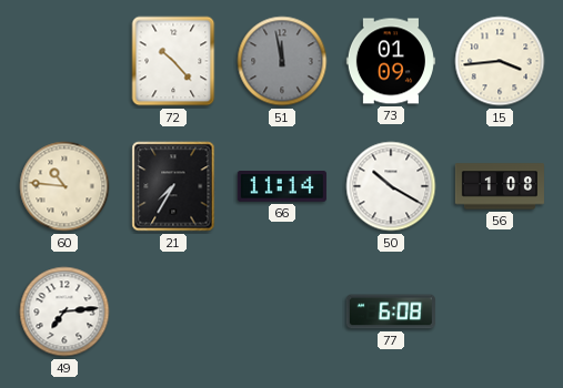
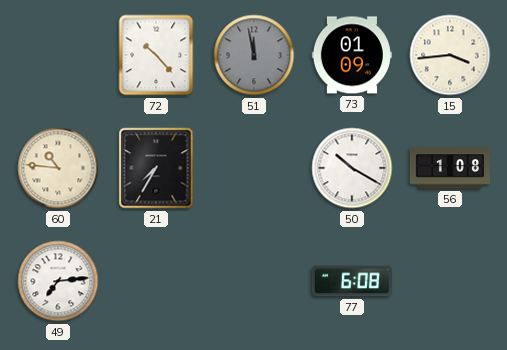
66: 11:14 -> none (282, 187)
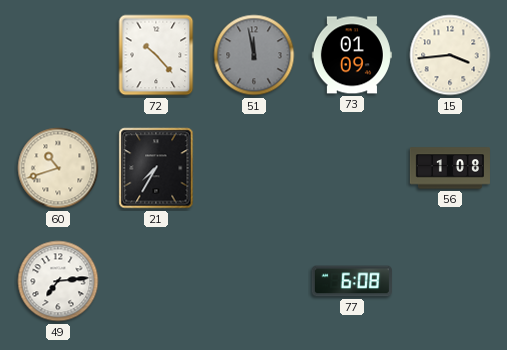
60: 10:46 -> 10:42 (58, 168)
50: 10:20 -> none (352, 168)
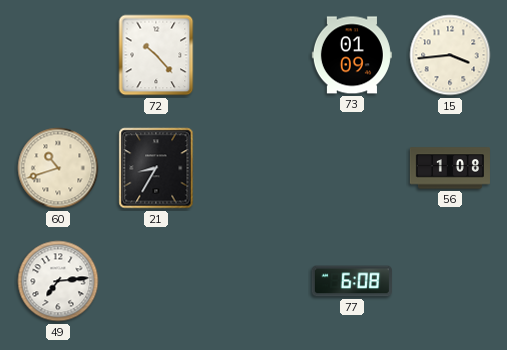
51: 11:58 -> none (254, 55)
21: 7:35 -> 8:35 (156, 168)
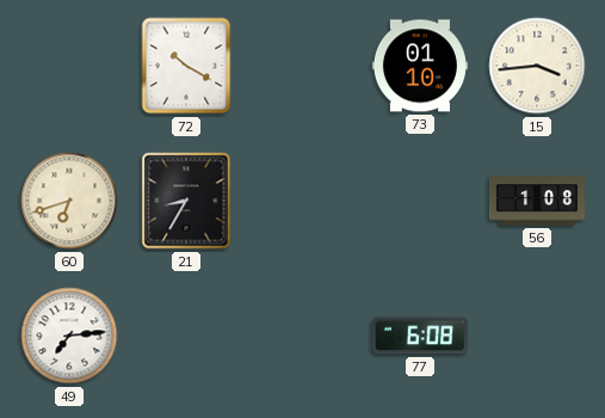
72: 10:23 -> 10:20 (186, 66)
73: 01:09 -> 01:10 (420, 66)
60: 10:42 -> 6:42 (69, 201)
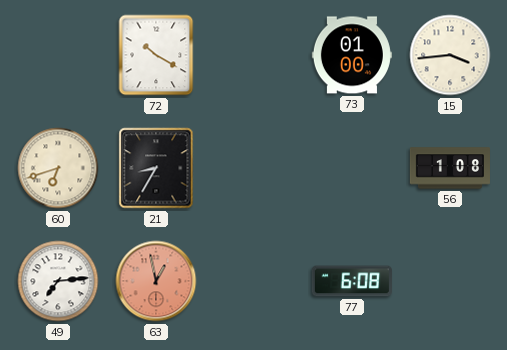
73: 01:10 -> 01:00 (352, 55)
63: none -> 12:58 (156, 281)
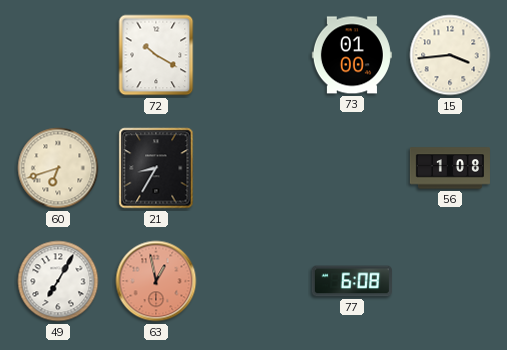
49: 7:14 -> 7:05 (58, 281)
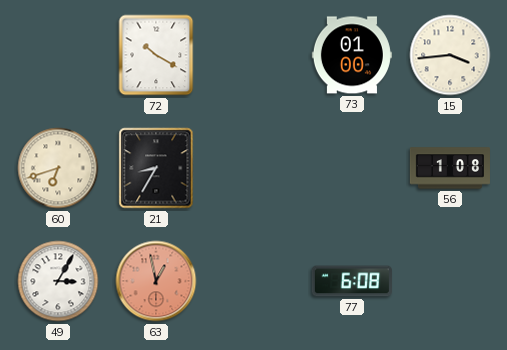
49: 7:05 -> 3:05 (58, 281)
